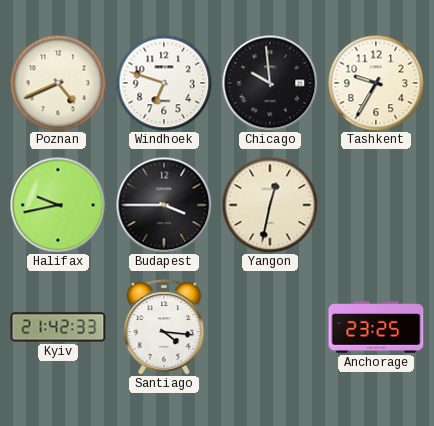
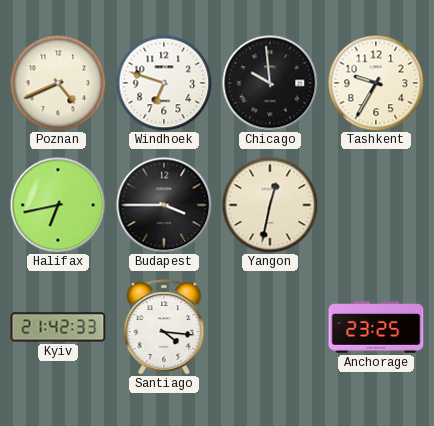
Halifax: 9:43 -> 6:43 (58, 205)
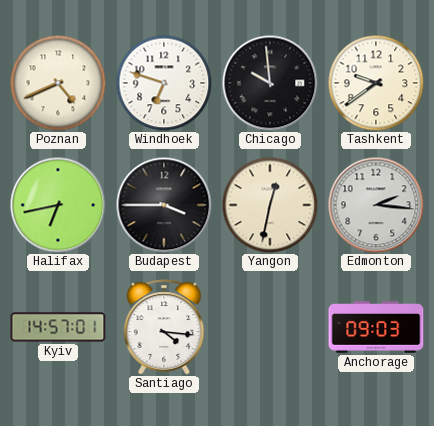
Tashkent: 9:35 -> 9:39 (376, 83)
Edmonton: none -> 2:16 (376, 205)
Kyiv: 21:42 -> 14:57 (58, 327)
Anchorage: 23:25 -> 09:03 (376, 327)
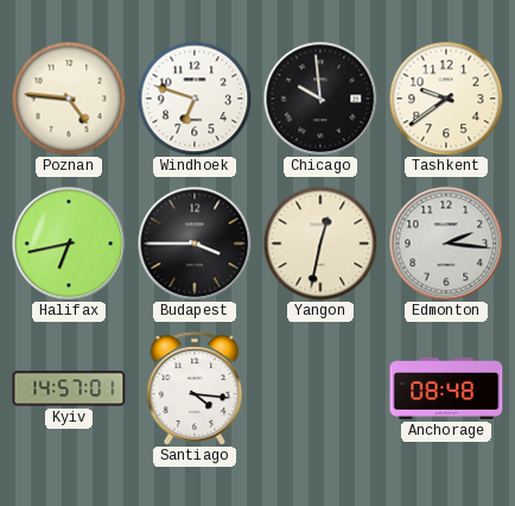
Poznan: 4:41 -> 4:46 (69, 99)
Anchorage: 09:03 -> 08:48 (446, 388)
